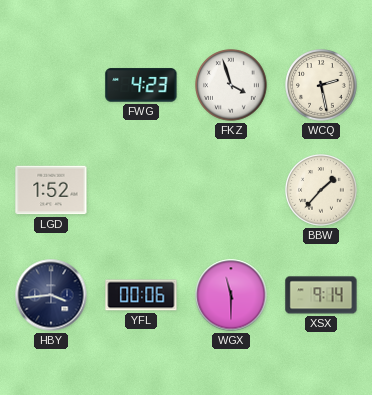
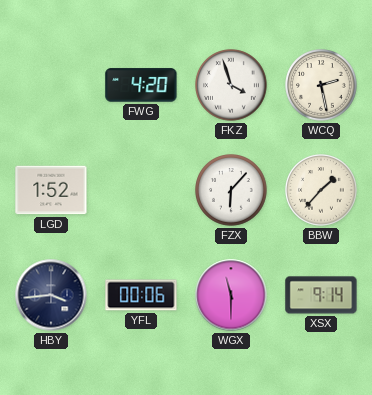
FWG: 4:23 -> 4:20 (141, 85)
FZX: none -> 6:07 (231, 190)
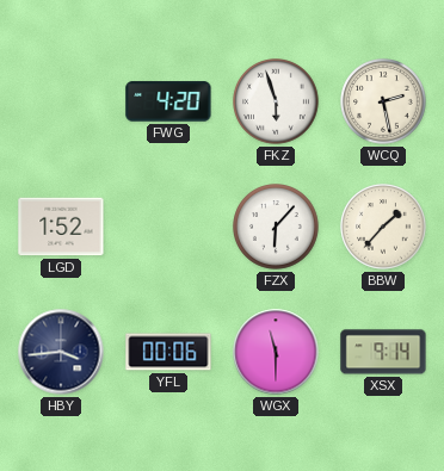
FKZ: 3:57 -> 5:57 (276, 101)
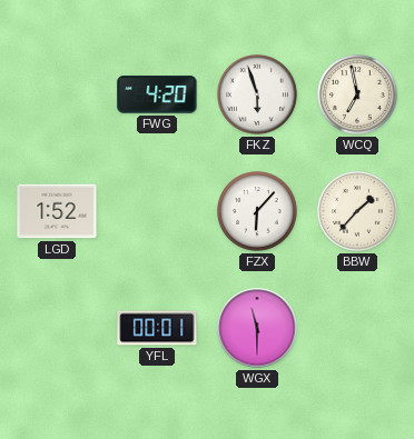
WCQ: 2:28 -> 6:58 (357, 94)
HBY: 3:44 -> none (61, 352)
YFL: 00:06 -> 00:01 (157, 328)
XSX: 9:14 -> none (383, 352)
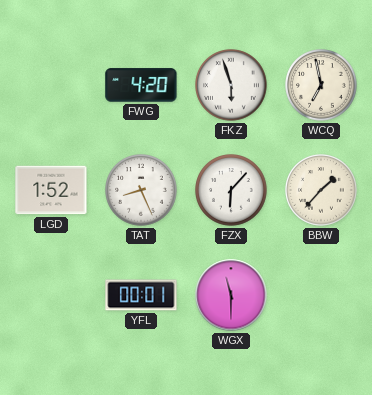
TAT: none -> 8:26 (141, 190)
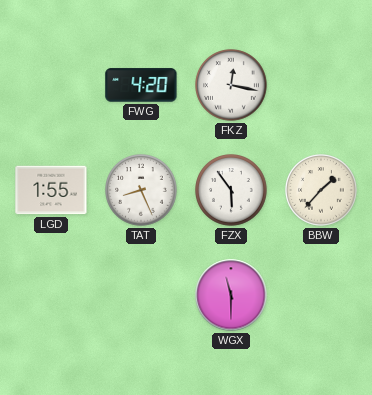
FKZ: 5:57 -> 12:17 (231, 85)
WCQ: 6:58 -> none (321, 85)
LGD: 1:52 -> 1:55 (51, 190)
FZX: 6:07 -> 5:54 (231, 190)
YFL: 00:01 -> none (141, 295)
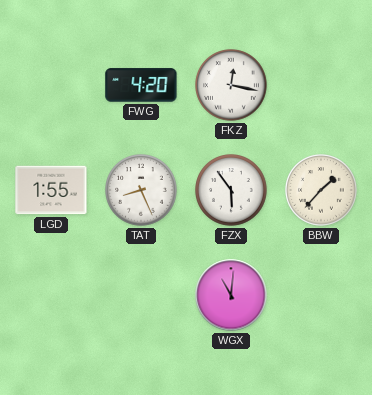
WGX: 11:30 -> 11:01 (231, 295)
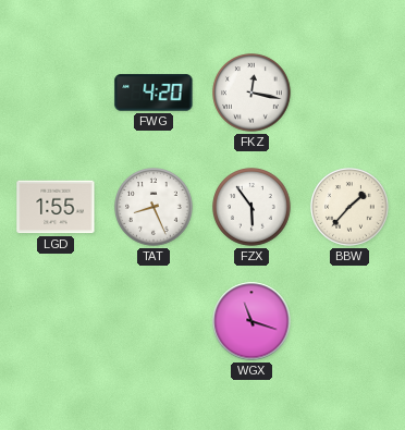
WGX: 11:01 -> 11:18 (251, 321)
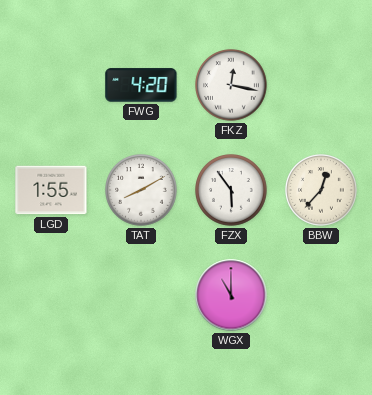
TAT: 8:26 -> 8:10 (141, 190)
BBW: 1:37 -> 12:37 (321, 190)
WGX: 11:18 -> 11:00 (231, 295)
